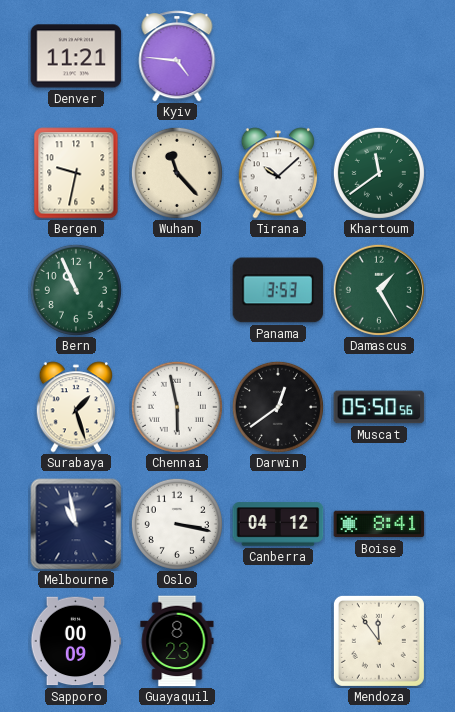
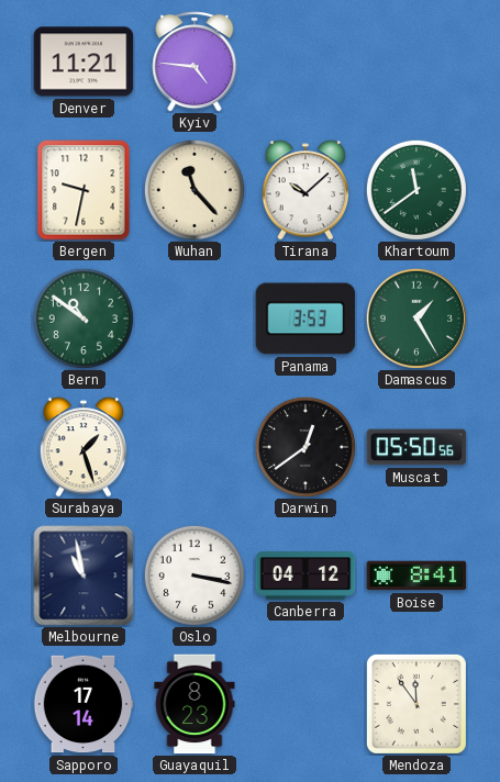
Bern: 10:56 -> 10:51 (84, 319)
Chennai: 5:58 -> none (177, 407)
Sapporo: 00:09 -> 17:14 (84, 704)
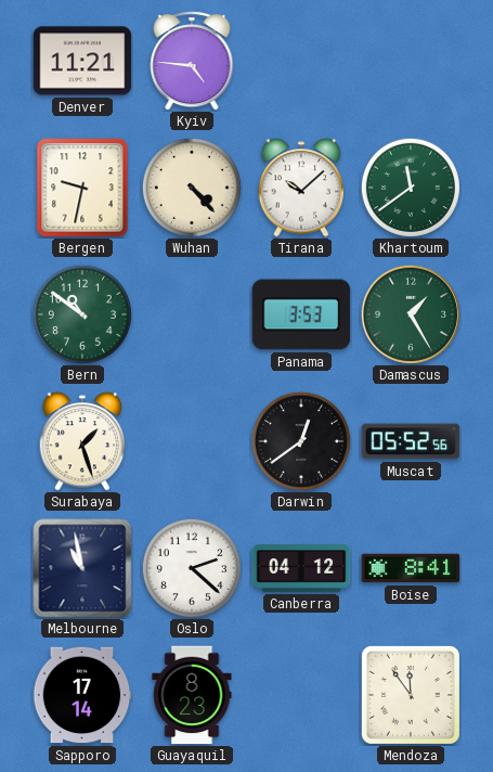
Wuhan: 11:23 -> 4:23 (192, 188)
Muscat: 05:50 -> 05:52 (411, 441)
Oslo: 3:17 -> 2:22 (192, 568)
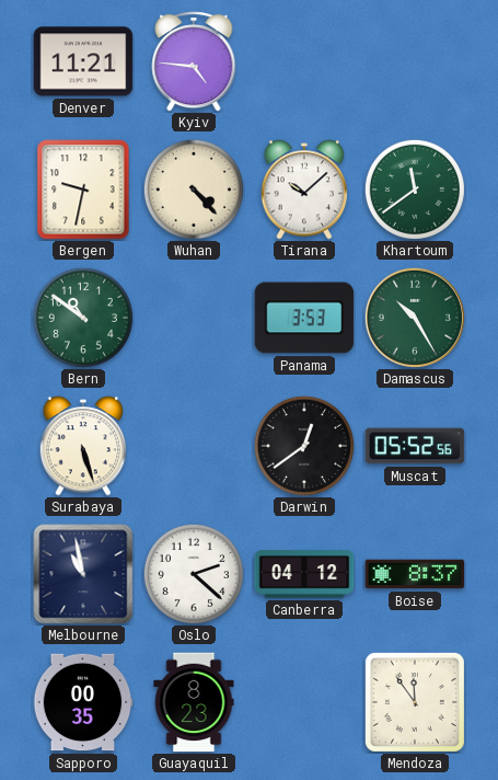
Damascus: 1:25 -> 10:25 (415, 318)
Surabaya: 1:27 -> 5:27 (83, 446)
Boise: 8:41 -> 8:37 (415, 574)
Sapporo: 17:14 -> 00:35 (83, 702)
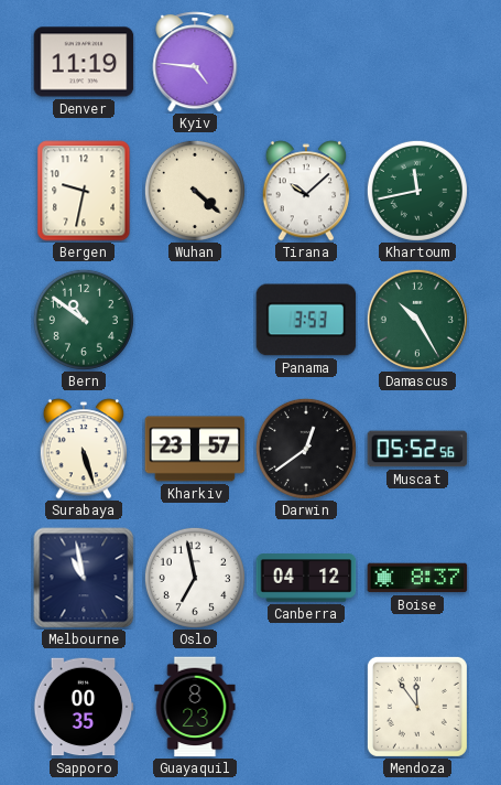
Denver: 11:21 -> 11:19 (84, 62)
Wuhan: 4:23 -> 4:22 (195, 191)
Khartoum: 11:39 -> 11:43 (417, 191)
Kharkiv: none -> 23:57 (195, 449)
Oslo: 2:22 -> 6:58 (195, 578)
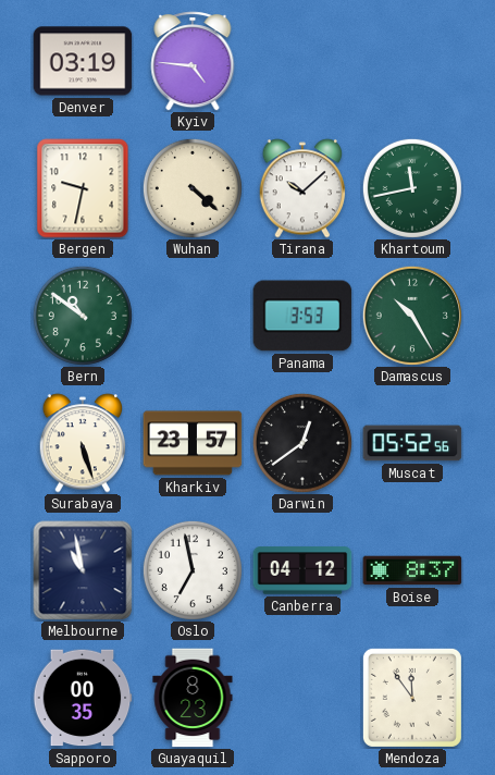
Denver: 11:19 -> 03:19 (83, 61)
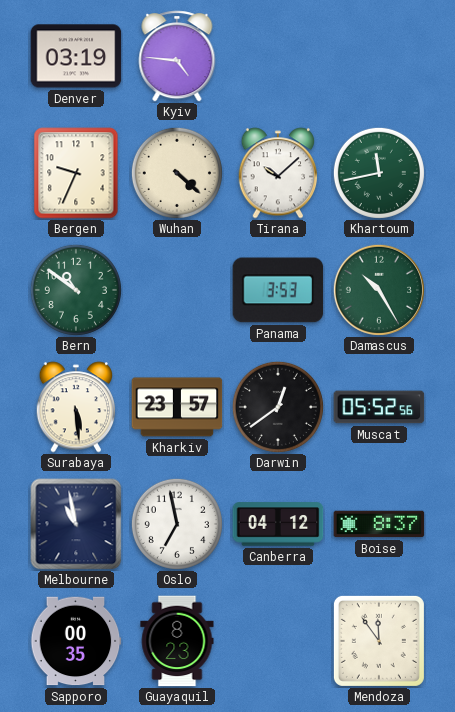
Bergen: 9:32 -> 9:34 (76, 173)
Surabaya: 5:27 -> 5:29 (76, 407)
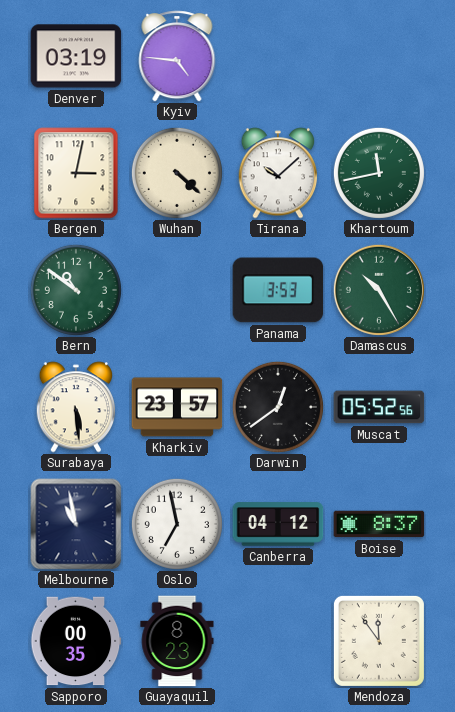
Bergen: 9:34 -> 3:02 (76, 173)
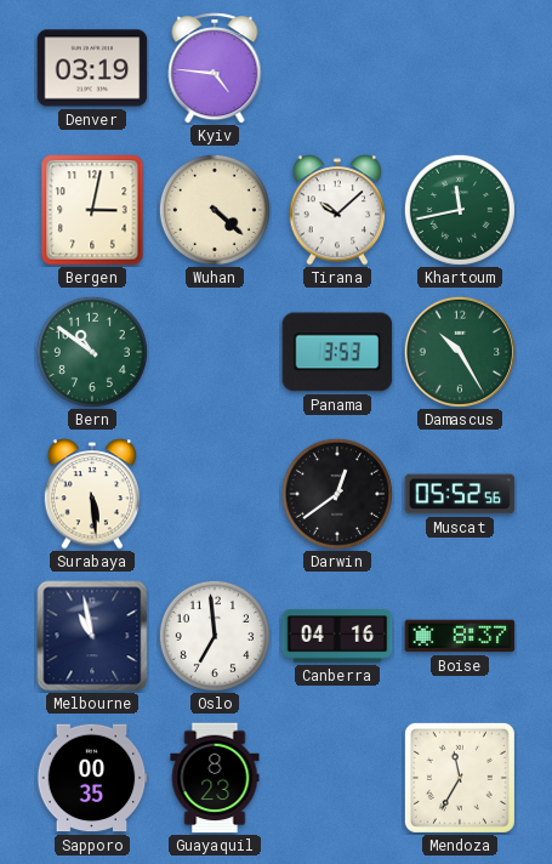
Kharkiv: 23:57 -> none (177, 407)
Oslo: 6:58 -> 6:59 (215, 636)
Canberra: 04:12 -> 04:16 (337, 636)
Mendoza: 11:54 -> 11:35 (460, 778)
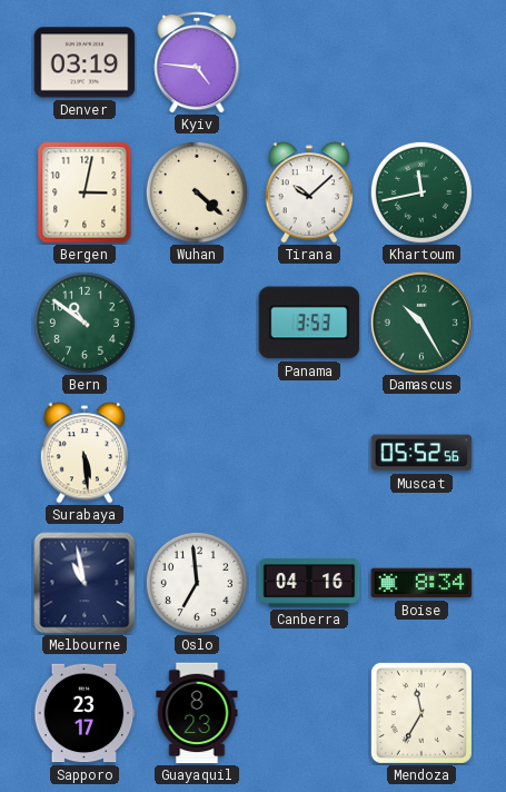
Darwin: 12:39 -> none (337, 494)
Boise: 8:37 -> 8:34 (421, 583)
Sapporo: 00:35 -> 23:17 (85, 713)
